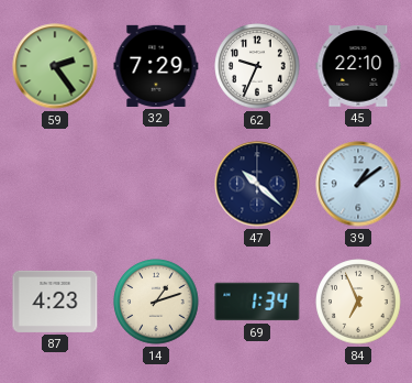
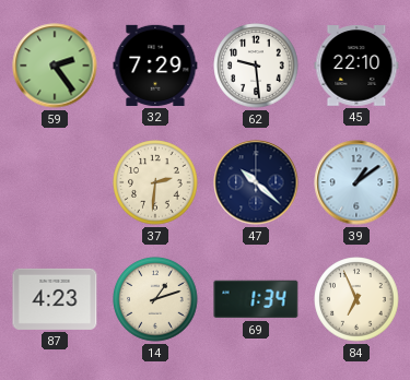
62: 9:34 -> 9:29 (256, 66)
37: none -> 2:31 (155, 182)
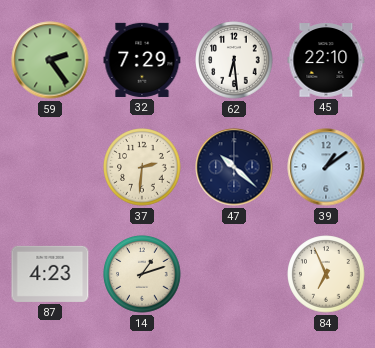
62: 9:29 -> 6:29 (234, 60)
69: 1:34 -> none (256, 299)
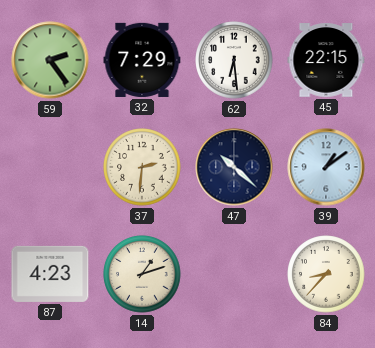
45: 22:10 -> 22:15 (326, 60)
84: 6:56 -> 8:37 (326, 274)
